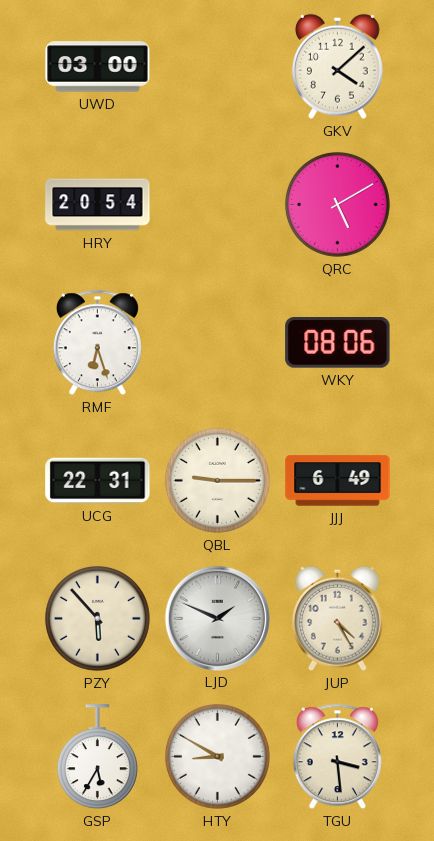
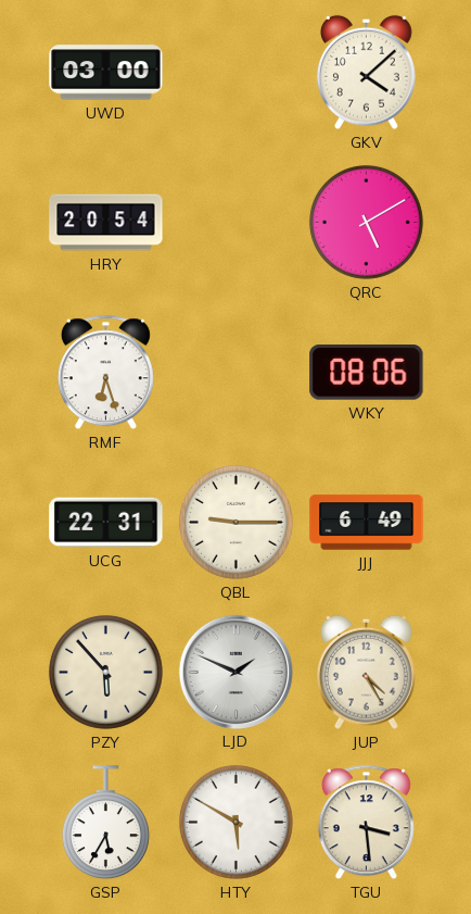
HTY: 8:50 -> 5:50 (235, 822)
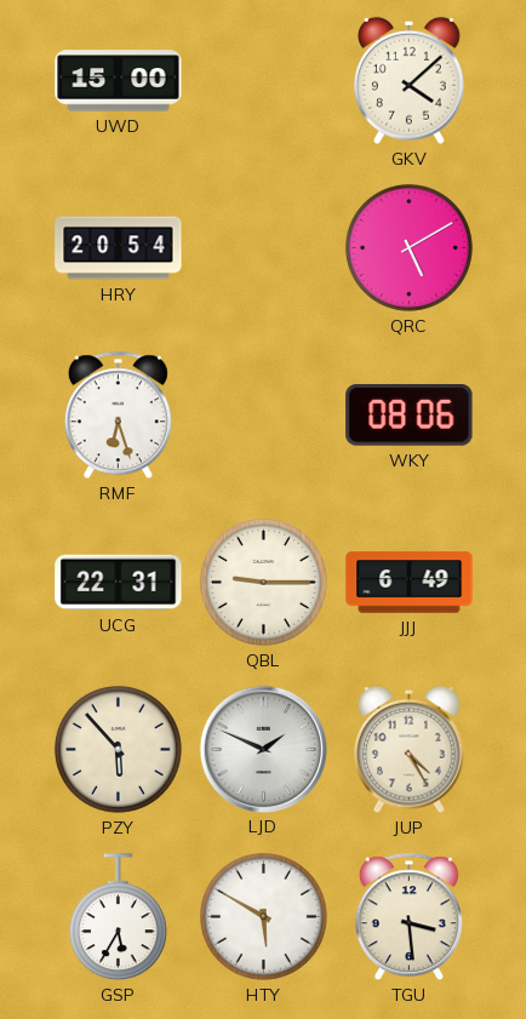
UWD: 03:00 -> 15:00 (119, 81)
